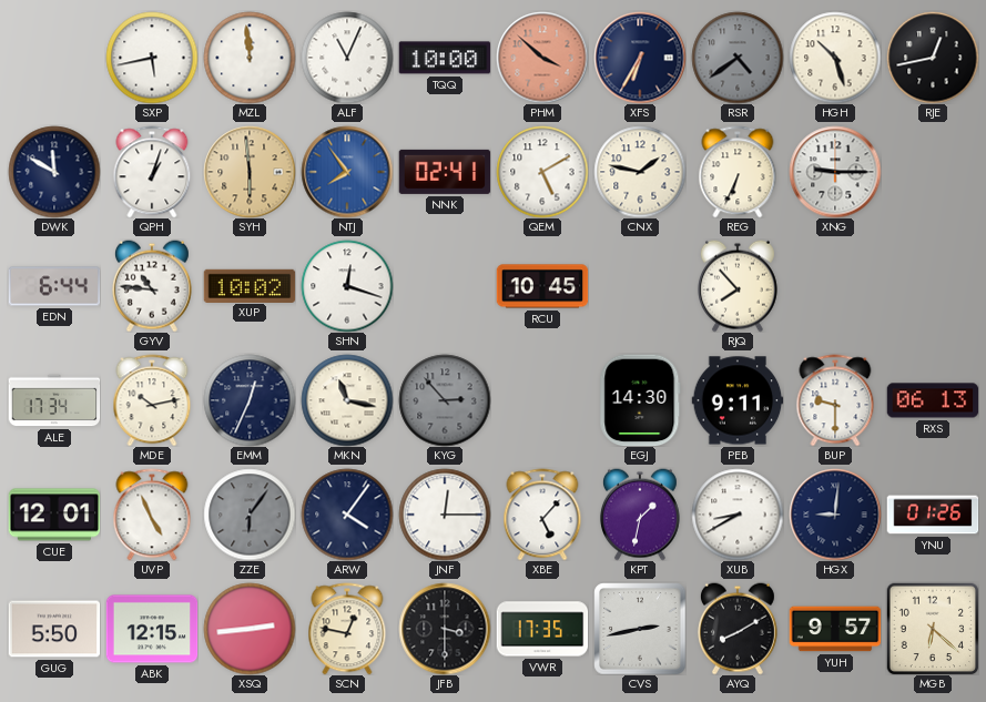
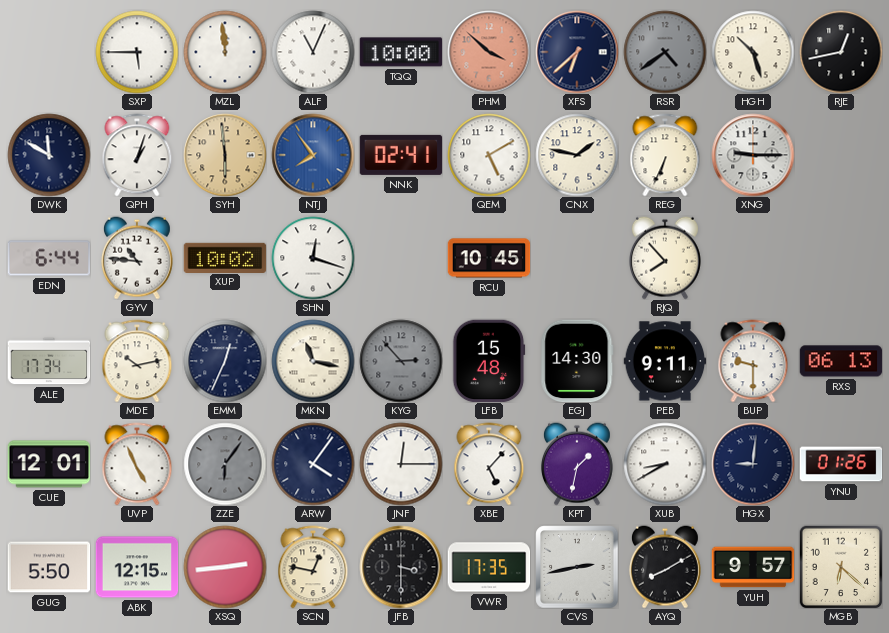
SXP: 5:43 -> 5:45 (137, 52)
XFS: 6:35 -> 6:38 (577, 52)
LFB: none -> 15:48 (489, 361)
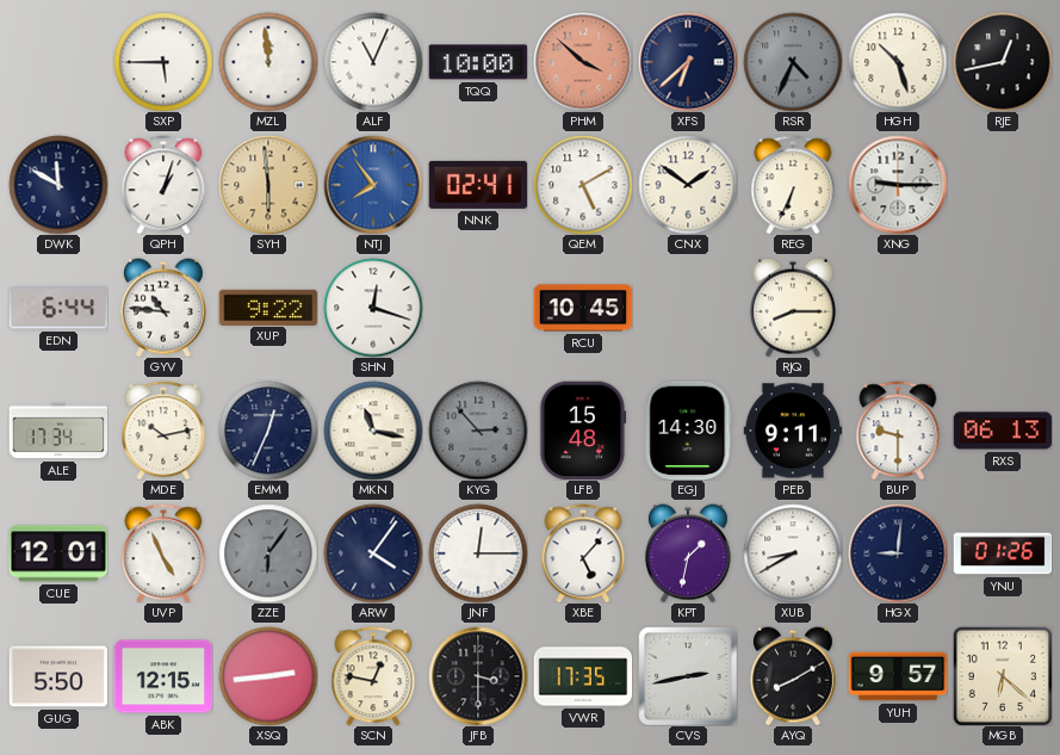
RSR: 4:39 -> 4:34 (793, 62)
CNX: 1:47 -> 1:51 (688, 185)
XUP: 10:02 -> 9:22 (268, 307)
RJQ: 7:53 -> 8:15 (793, 308)
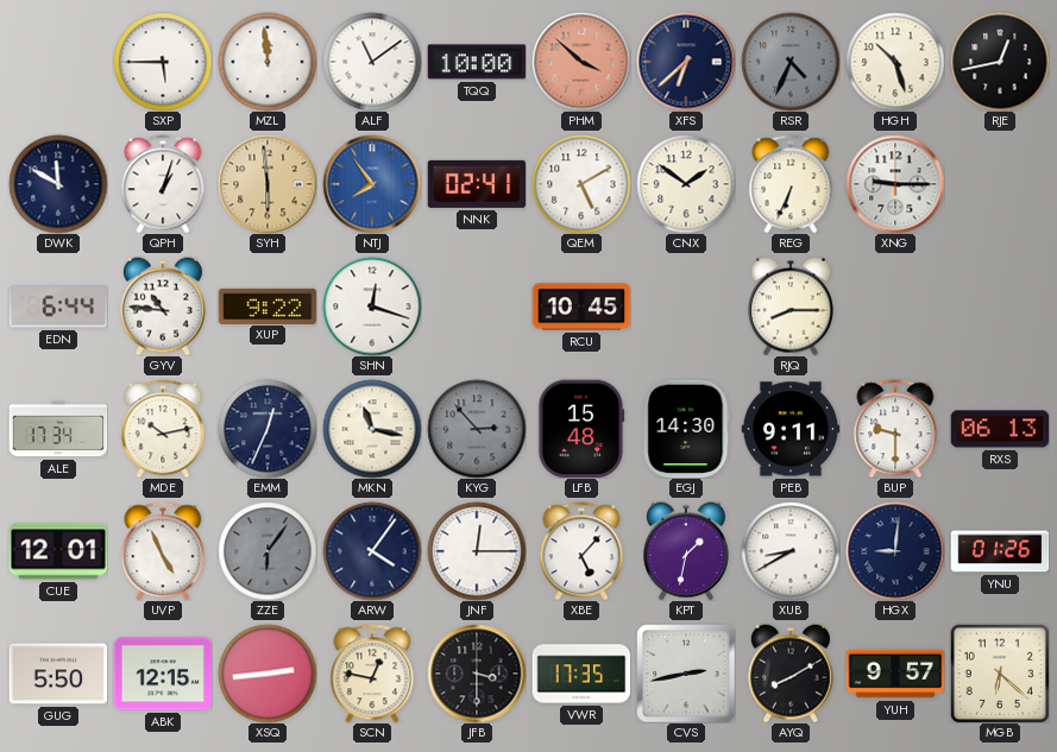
ALF: 11:04 -> 11:09 (372, 62)
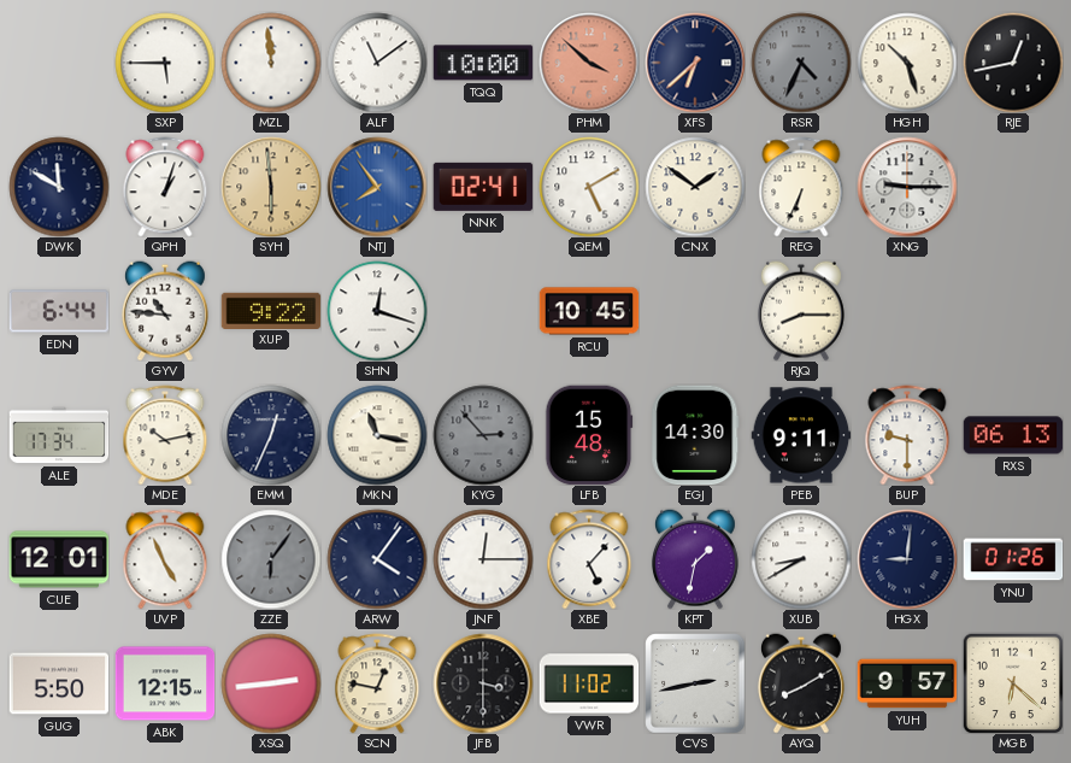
VWR: 17:35 -> 11:02 (589, 683)
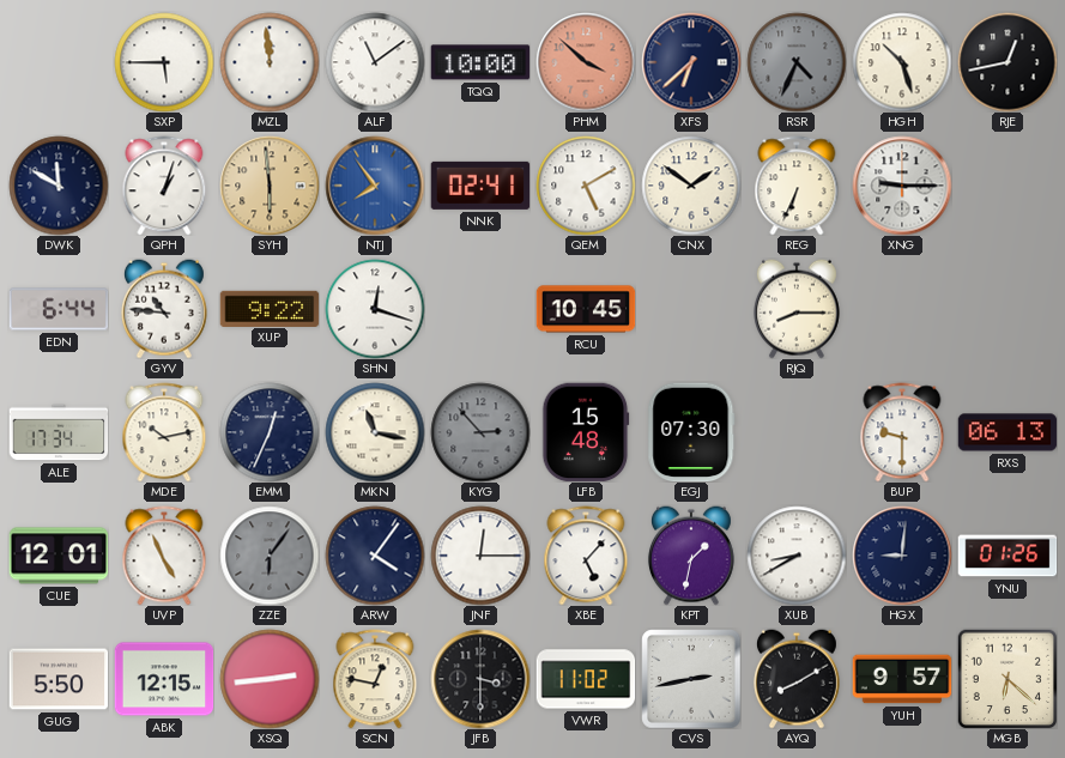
EGJ: 14:30 -> 07:30 (691, 432)
PEB: 9:11 -> none (801, 435)
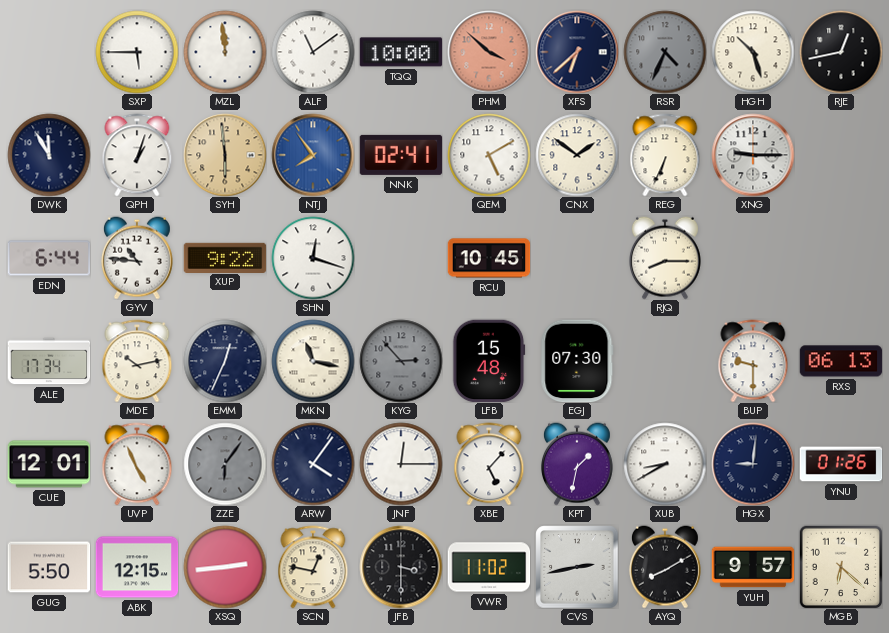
DWK: 11:50 -> 11:55 (49, 155)
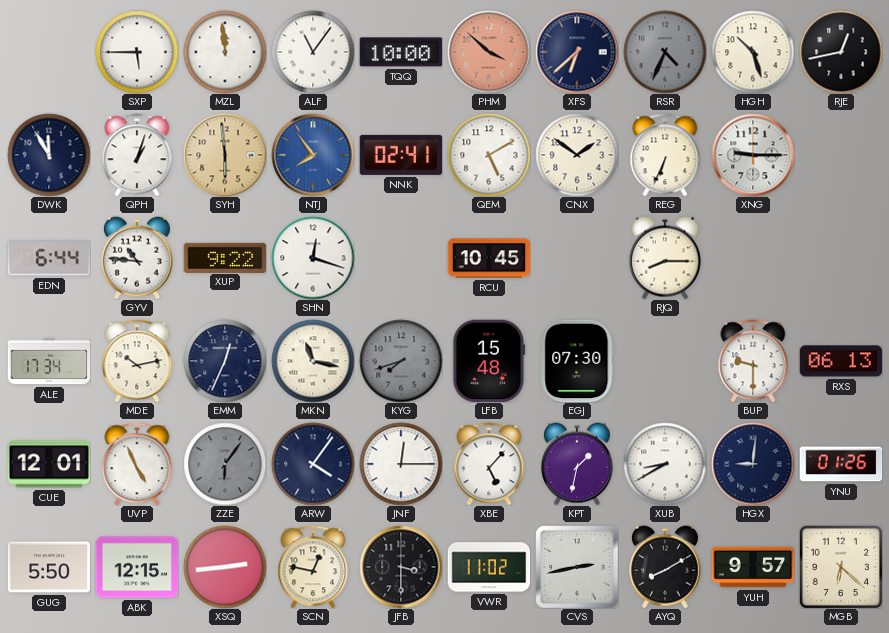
ALF: 11:09 -> 11:06 (313, 52)
KYG: 2:53 -> 7:42 (401, 361)
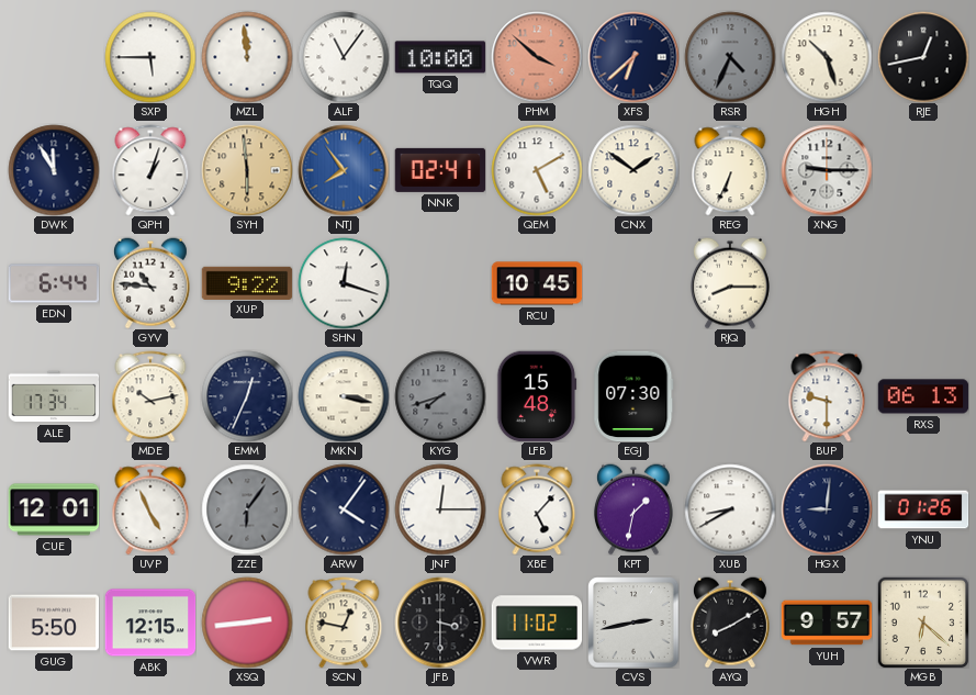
MKN: 11:17 -> 3:17 (344, 396)
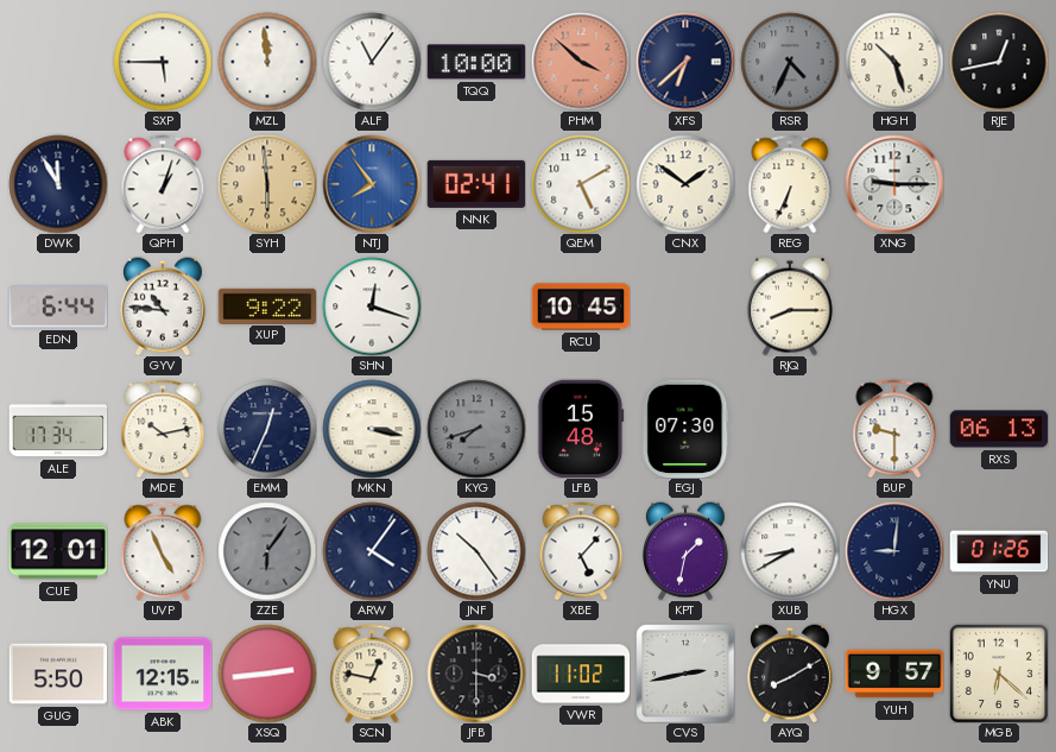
JNF: 12:15 -> 10:24 (476, 551)
